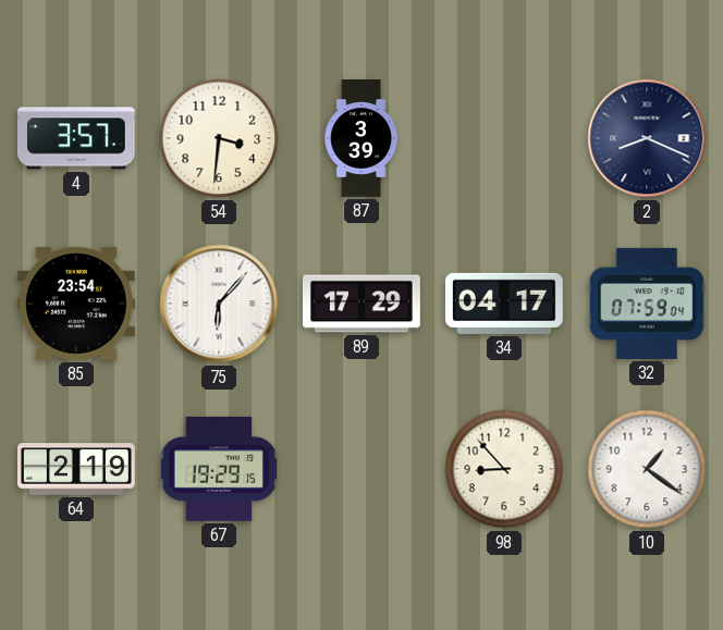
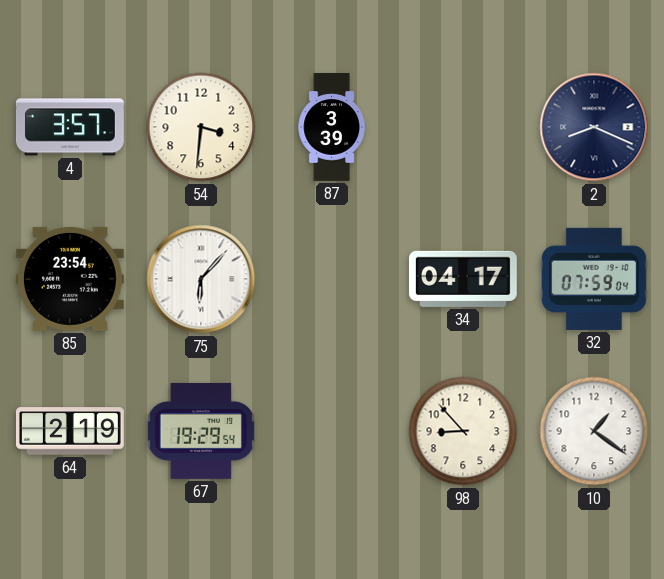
89: 17:29 -> none (363, 304)
67: 19:29:15 -> 19:29:54 (200, 431)
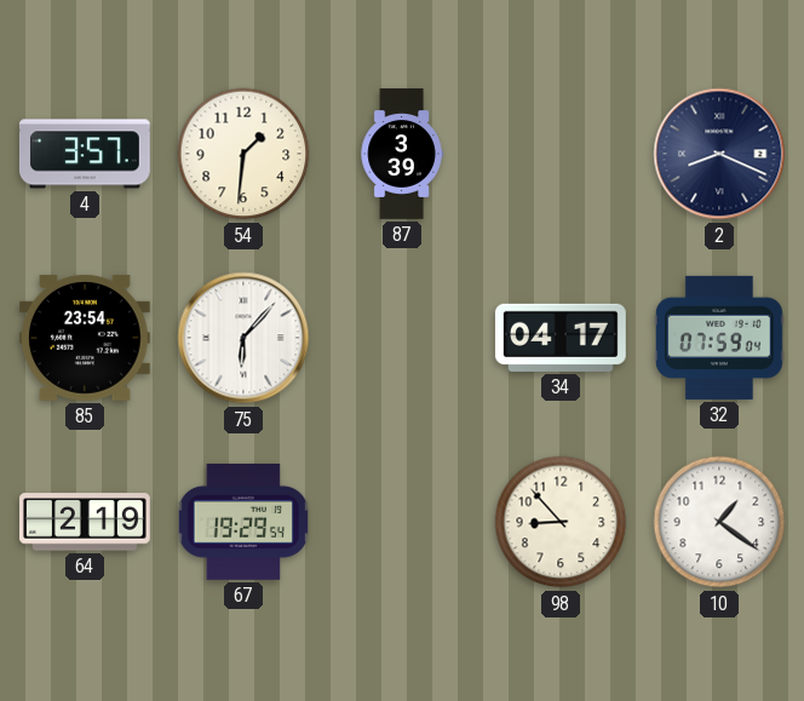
54: 3:31 -> 1:31 (243, 154)
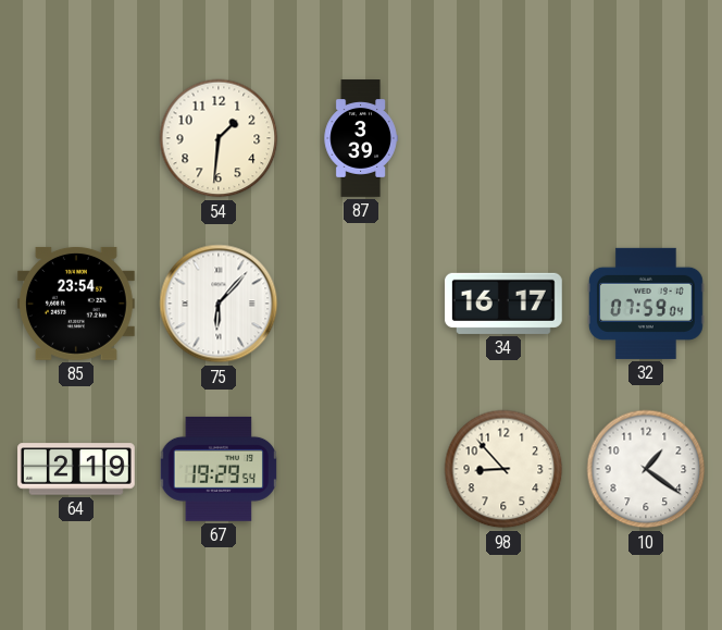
4: 3:57 -> none (85, 154)
2: 8:19 -> none (719, 154)
34: 04:17 -> 16:17 (503, 304)
